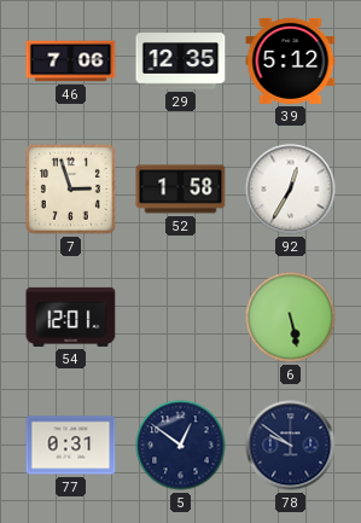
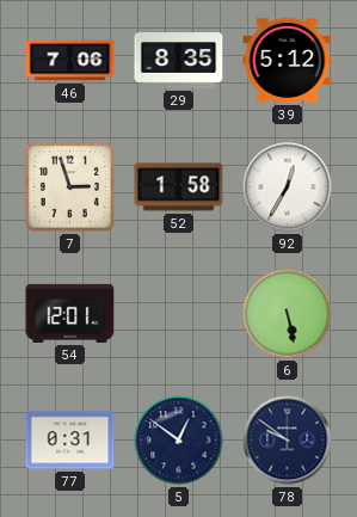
29: 12:35 -> 8:35 (179, 61)
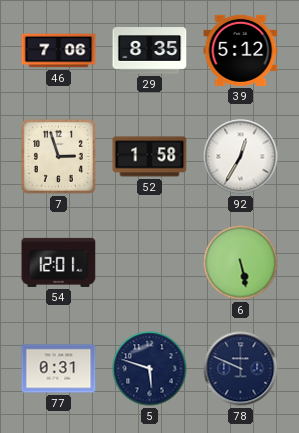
5: 12:51 -> 5:48 (150, 369)
78: 9:51 -> 9:49 (241, 369)
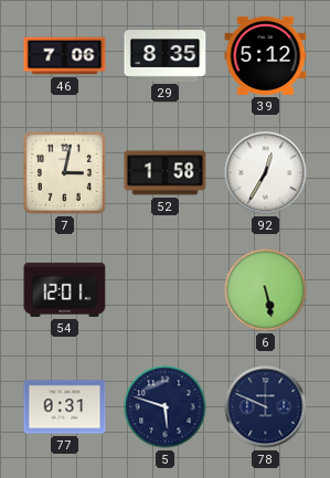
7: 2:57 -> 3:02 (64, 172)
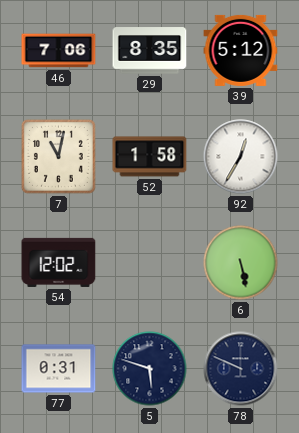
7: 3:02 -> 11:02 (58, 156)
54: 12:01 -> 12:02 (59, 262)
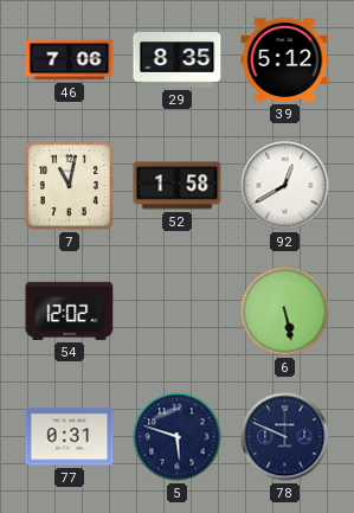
92: 12:35 -> 12:40 (285, 186)
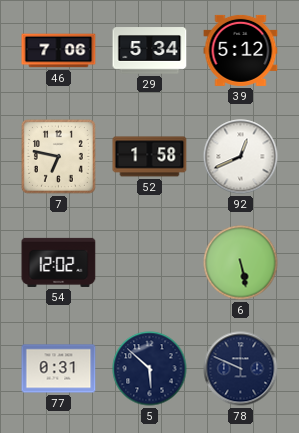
29: 8:35 -> 5:34 (150, 51)
7: 11:02 -> 6:47 (58, 156)
92: 12:40 -> 12:41 (241, 157)
5: 5:48 -> 5:52 (150, 369)
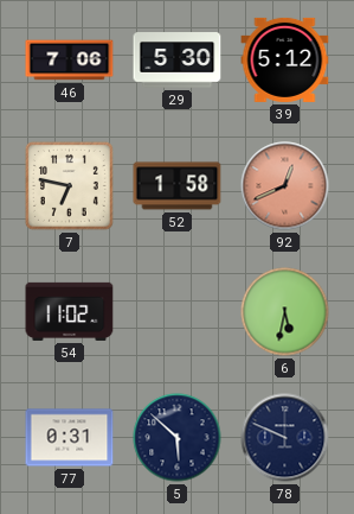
29: 5:34 -> 5:30 (178, 61)
92 dial: white -> salmon (285, 186)
54: 12:02 -> 11:02 (70, 311)
6: 5:28 -> 5:32 (285, 312)
